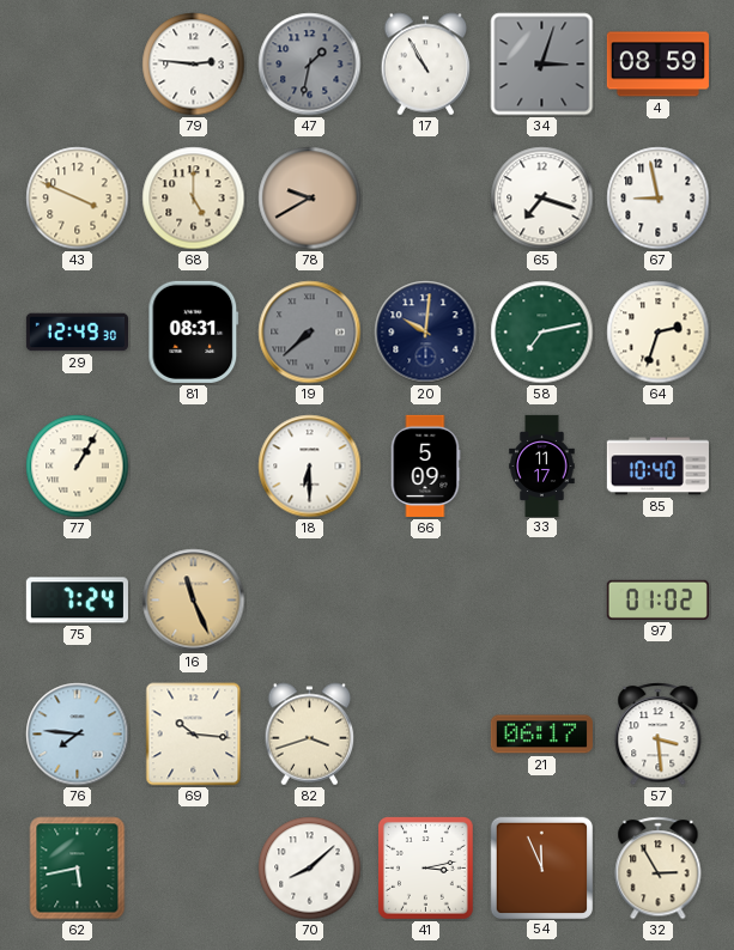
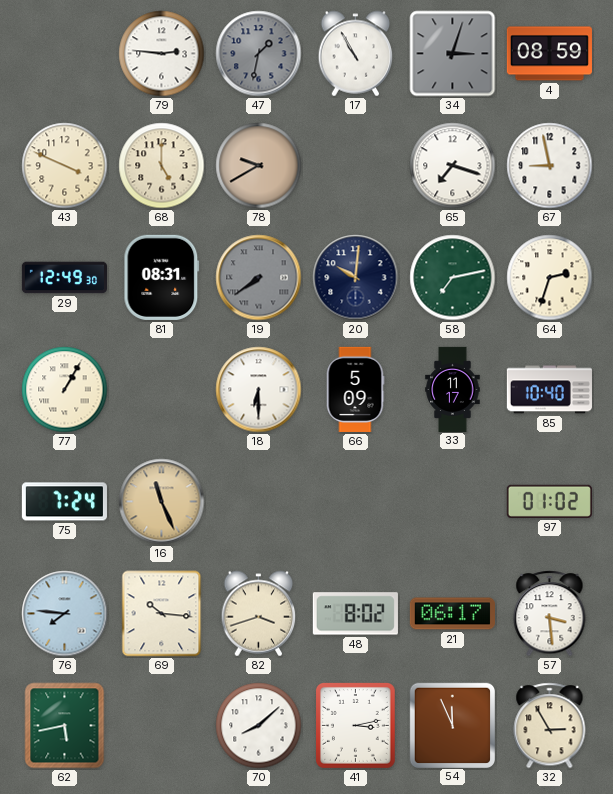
19: 7:38 -> 7:39 (259, 278)
48: none -> 8:02 (355, 614)
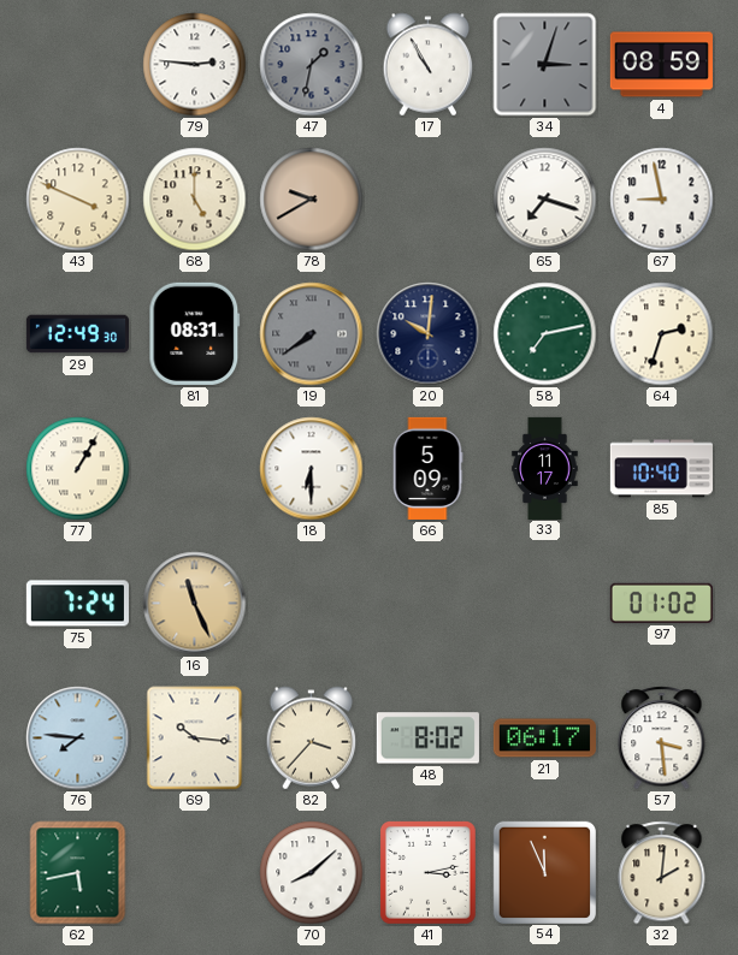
82: 3:42 -> 3:37 (312, 739)
32: 2:55 -> 2:01 (662, 873)
